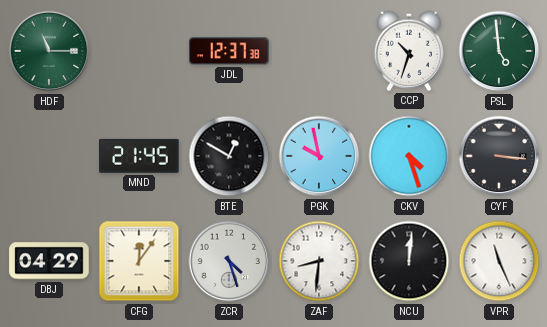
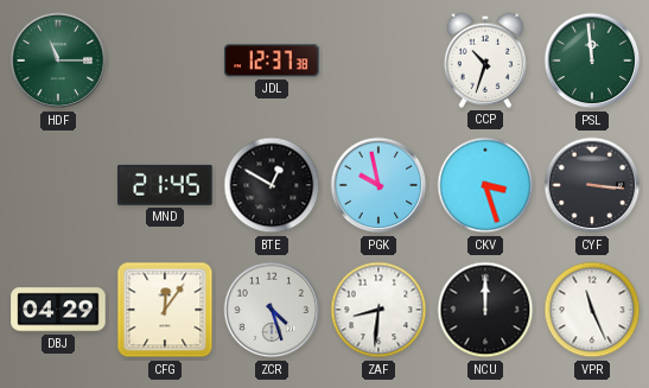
PSL: 4:59 -> 11:59 (592, 61)
CKV: 4:27 -> 3:27 (485, 185)
NCU: 12:01 -> 12:00 (485, 310)
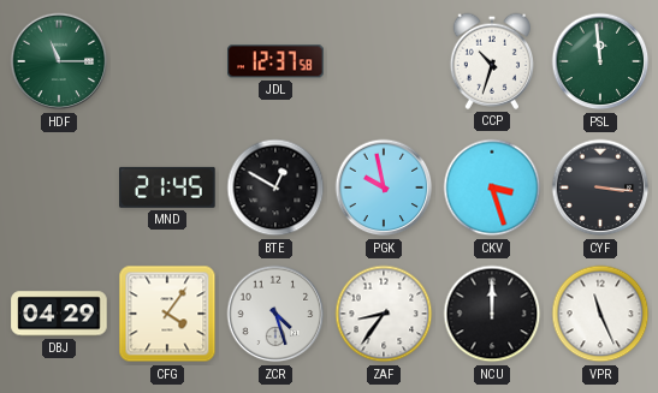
JDL: 12:37:38 -> 12:37:58 (275, 61)
CFG: 12:06 -> 4:06 (167, 314)
ZAF: 8:31 -> 8:36 (384, 314)
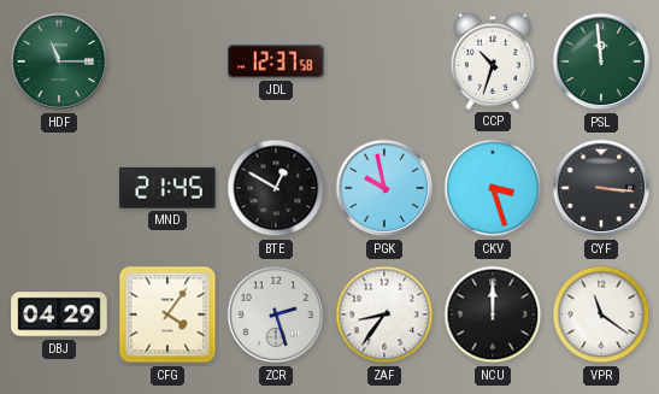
ZCR: 4:27 -> 2:27 (276, 314)
VPR: 11:26 -> 11:21 (601, 314)
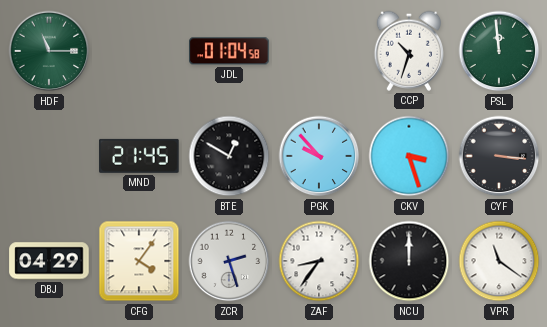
JDL: 12:37 -> 01:04 (229, 51)
PGK: 9:58 -> 9:53 (319, 156)
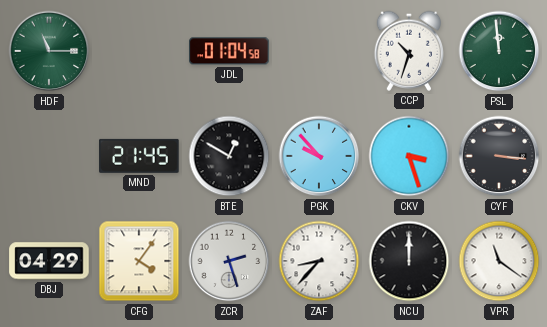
ZAF: 8:36 -> 8:37 (319, 261)
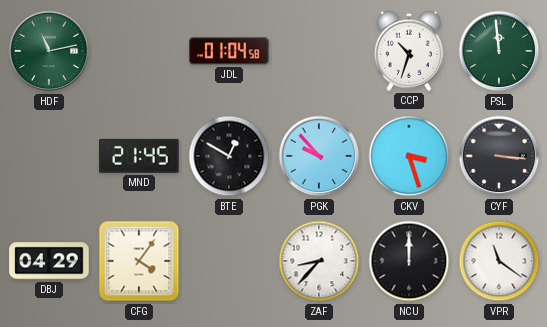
HDF: 11:15 -> 11:13 (49, 51)
ZCR: 2:27 -> none (229, 261)
